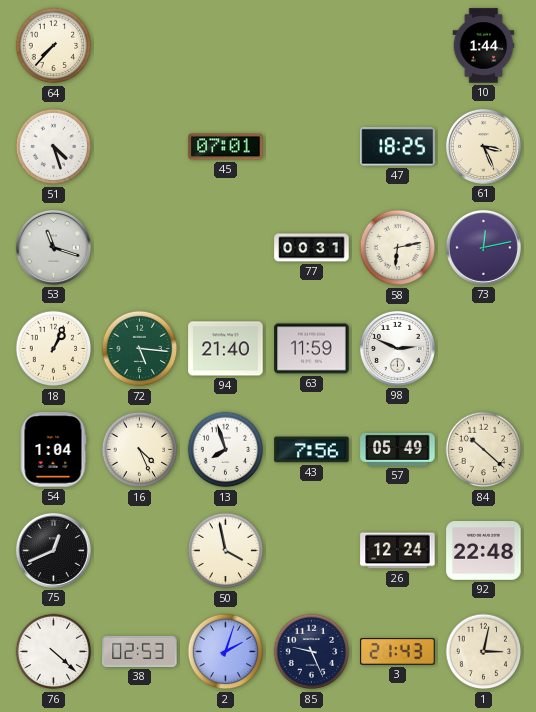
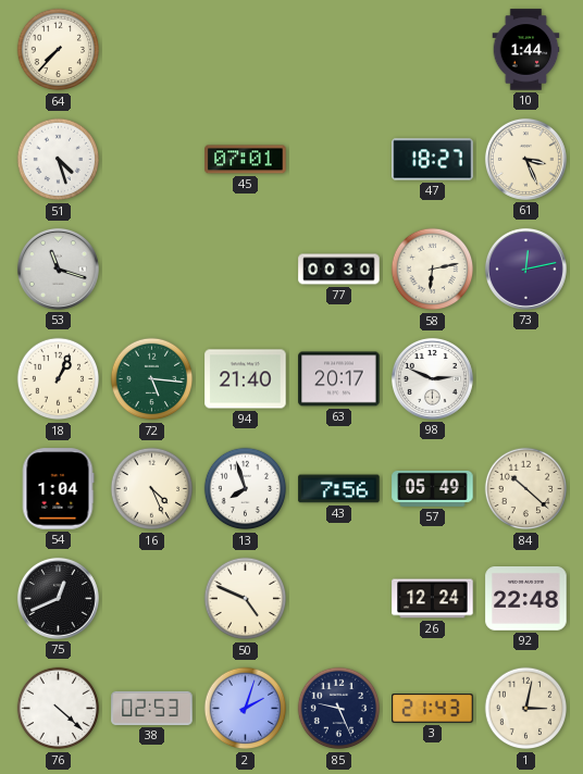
47: 18:25 -> 18:27 (433, 160)
77: 00:31 -> 00:30 (339, 270)
63: 11:59 -> 20:17 (339, 379)
50: 3:58 -> 4:49 (246, 599)
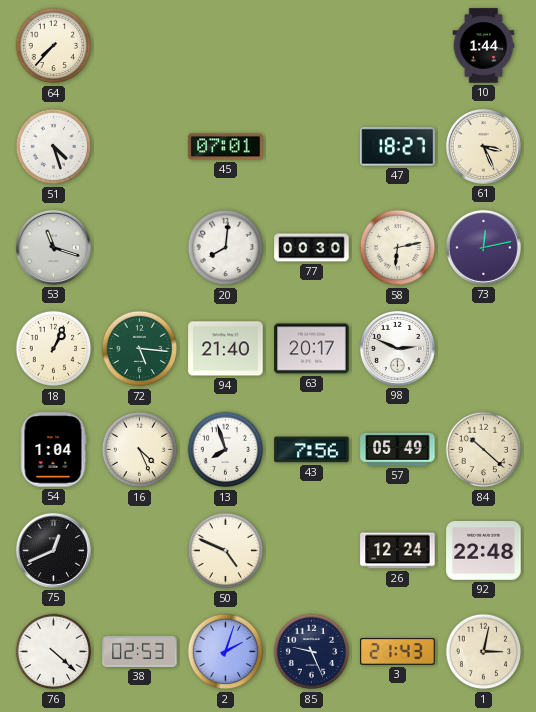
20: none -> 8:01 (226, 248)
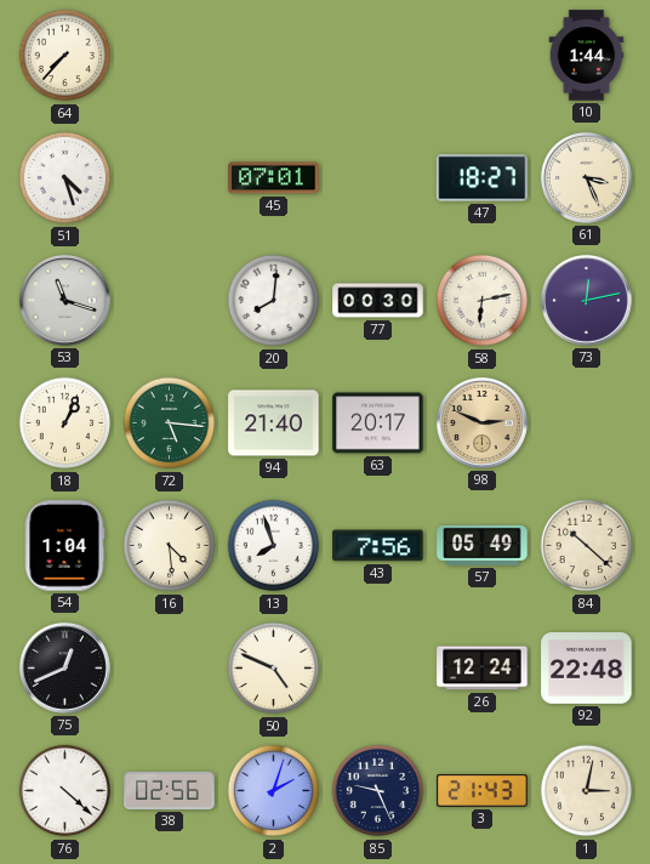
98 dial: white -> champagne (481, 422)
16: 4:26 -> 4:29 (170, 546)
38: 02:53 -> 02:56 (170, 790)
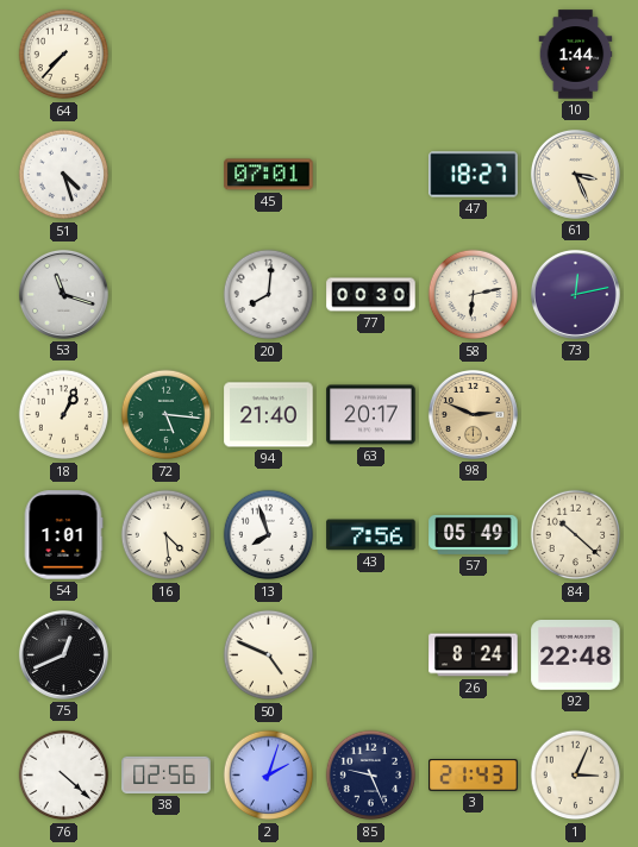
54: 1:04 -> 1:01 (63, 535)
26: 12:24 -> 8:24 (474, 655)
1: 3:02 -> 3:04 (576, 776)
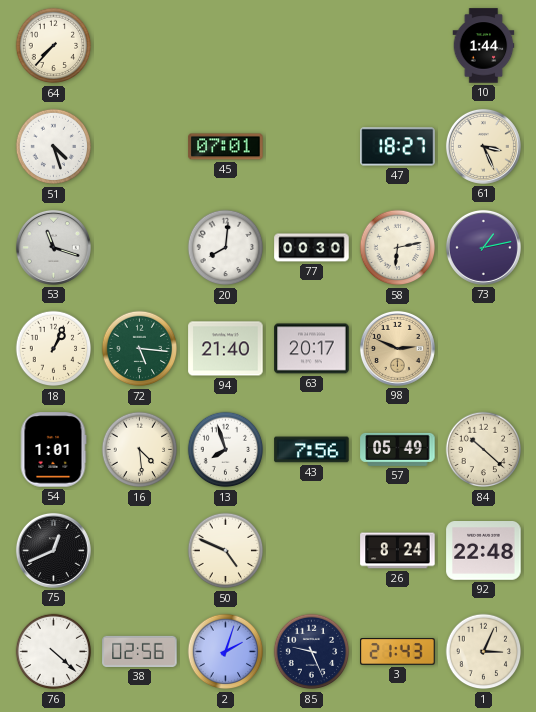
73: 12:13 -> 1:13 (483, 247)
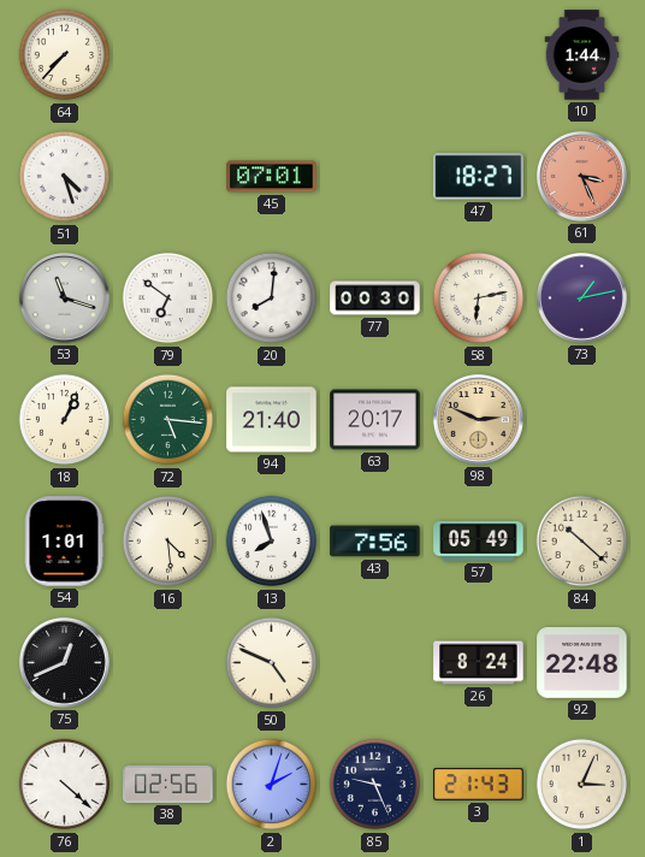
61 dial: cream -> salmon (581, 176)
79: none -> 6:51 (168, 299)
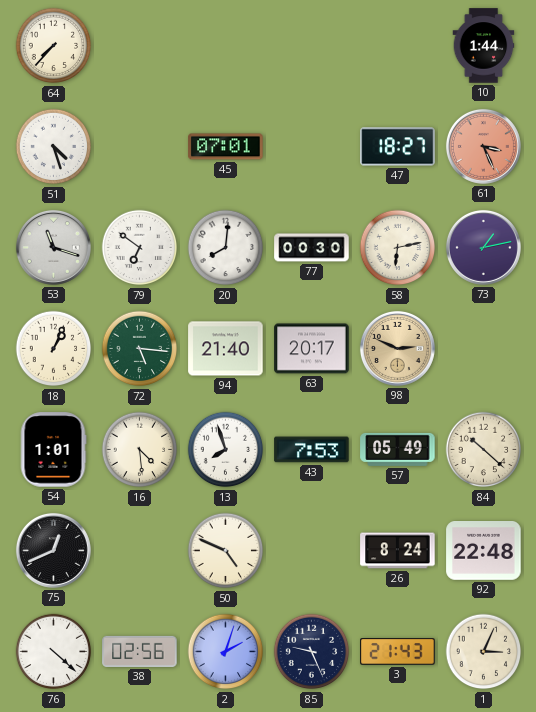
43: 7:56 -> 7:53 (312, 450)
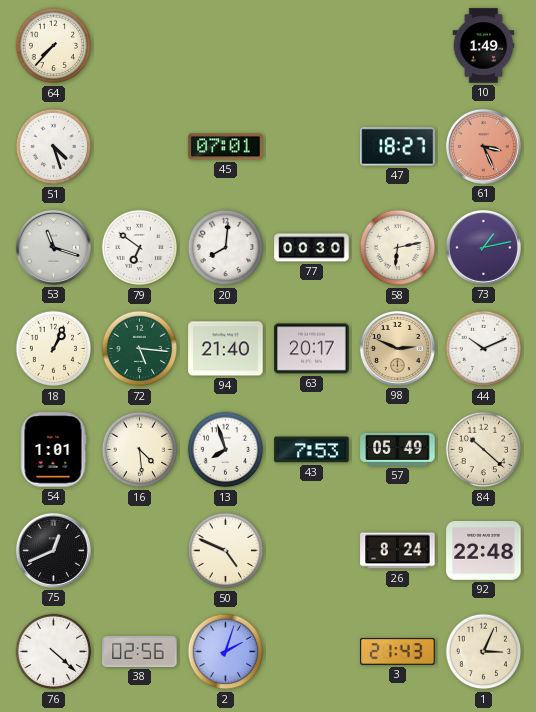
10: 1:44 -> 1:49 (484, 46)
44: none -> 10:11 (484, 349)
85: 9:26 -> none (312, 652)
